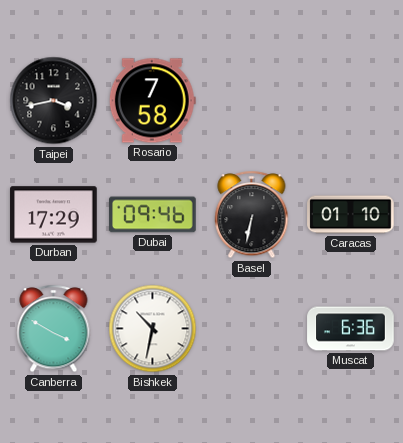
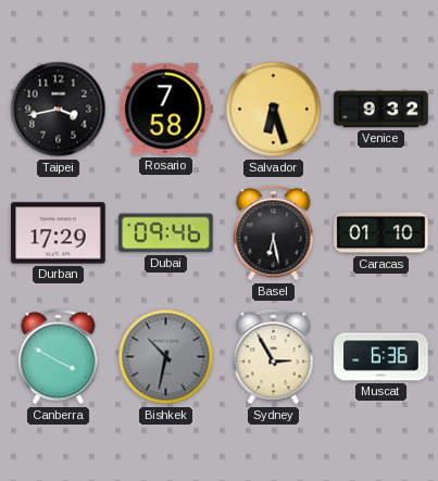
Salvador: none -> 6:27 (274, 110)
Venice: none -> 9:32 (381, 110)
Basel: 6:32 -> 6:28 (274, 233)
Bishkek dial: white -> grey (166, 357)
Sydney: none -> 2:55 (274, 357)
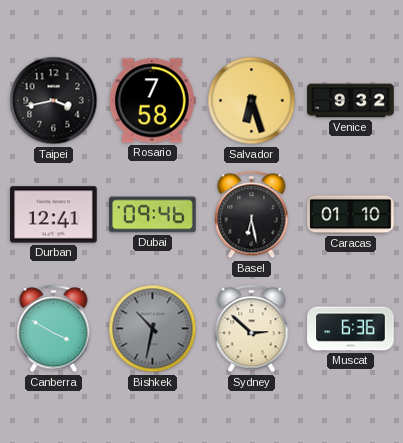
Durban: 17:29 -> 12:41 (54, 215)
Sydney: 2:55 -> 2:52 (252, 329)
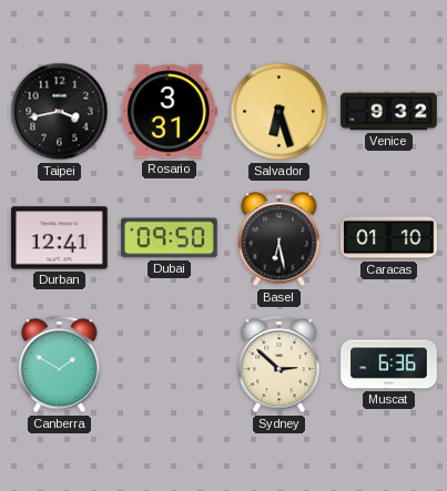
Rosario: 7:58 -> 3:31 (169, 112)
Dubai: 09:46 -> 09:50 (170, 238)
Canberra: 3:50 -> 1:50 (60, 365)
Bishkek: 10:32 -> none (153, 329)
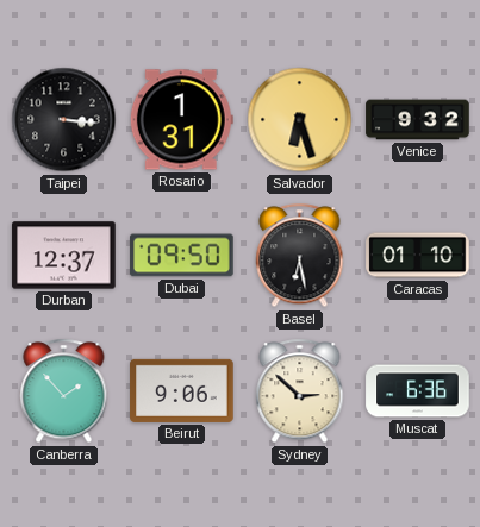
Taipei: 3:43 -> 3:16 (64, 120)
Rosario: 3:31 -> 1:31 (181, 120)
Durban: 12:41 -> 12:37 (64, 256)
Canberra: 1:50 -> 1:53 (64, 391)
Beirut: none -> 9:06 (182, 390)
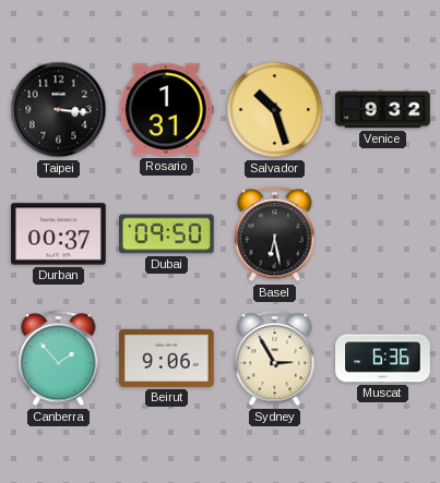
Salvador: 6:27 -> 10:27 (275, 110)
Durban: 12:37 -> 00:37 (59, 234)
Caracas: 01:10 -> none (418, 256)
Sydney: 2:52 -> 2:55 (275, 359)
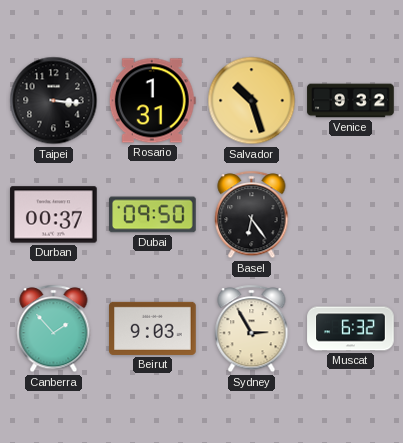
Basel: 6:28 -> 6:24 (252, 215)
Beirut: 9:06 -> 9:03 (153, 328)
Muscat: 6:36 -> 6:32 (351, 329)
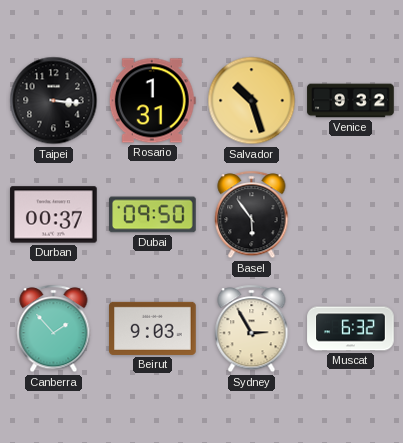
Basel: 6:24 -> 5:54 (252, 215)
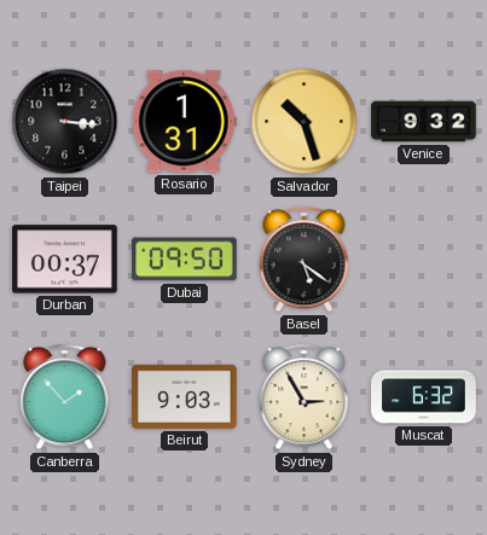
Basel: 5:54 -> 5:21 (305, 260)
